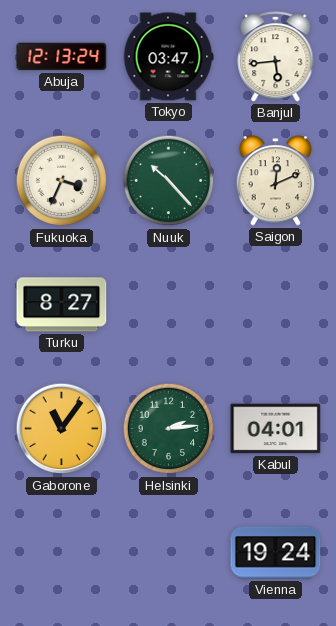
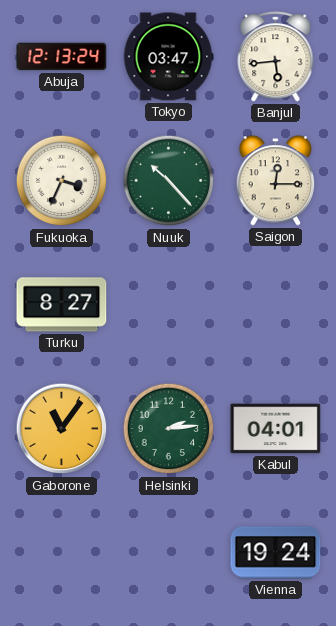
Saigon: 12:11 -> 12:15 (276, 181)
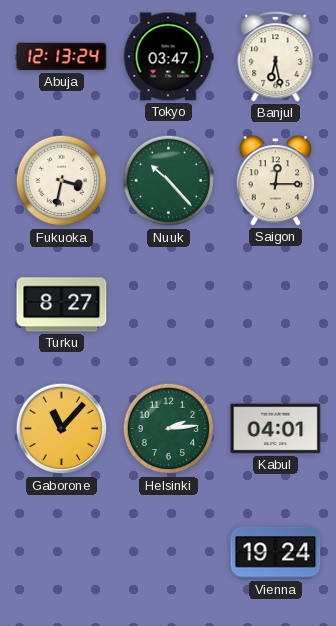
Banjul: 5:44 -> 6:28 (276, 57)
Fukuoka: 3:34 -> 3:32 (62, 181)
Gaborone: 11:06 -> 11:07 (62, 429)
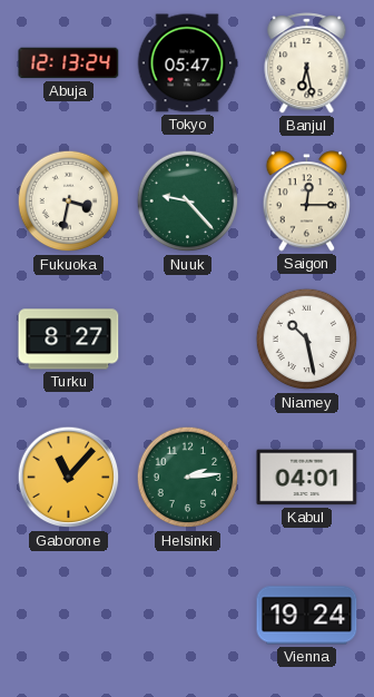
Tokyo: 03:47 -> 05:47 (187, 63)
Nuuk: 10:23 -> 9:23 (188, 202)
Niamey: none -> 10:28 (307, 340)
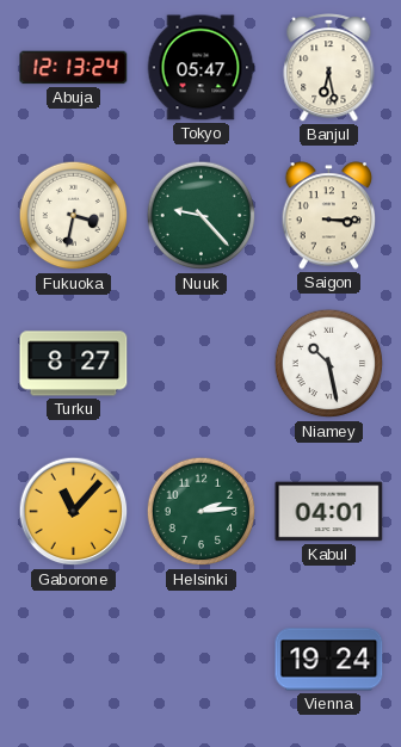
Saigon: 12:15 -> 3:15 (329, 216)
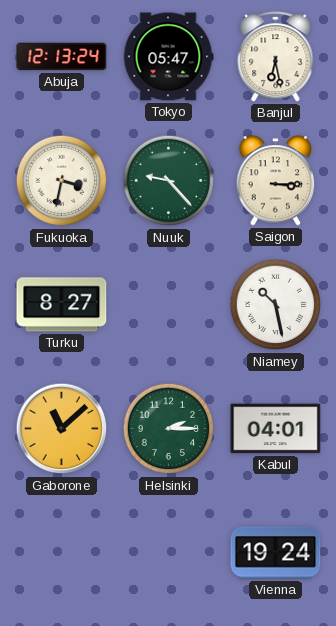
Gaborone: 11:07 -> 11:08 (62, 429)
Helsinki: 2:14 -> 2:15 (169, 429)
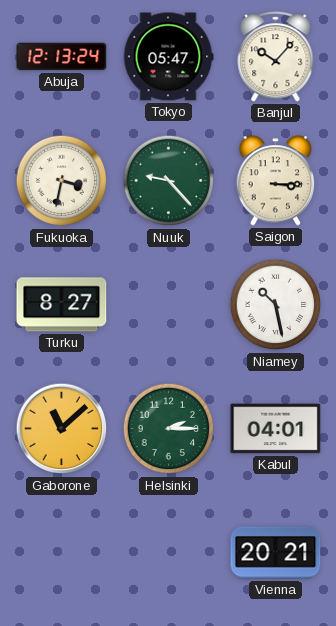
Banjul: 6:28 -> 10:07 (276, 57)
Vienna: 19:24 -> 20:21 (276, 553)
